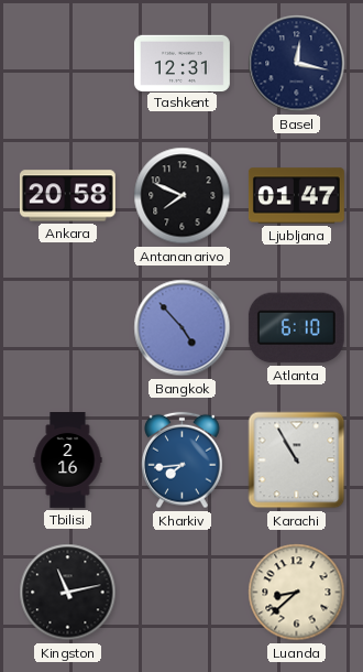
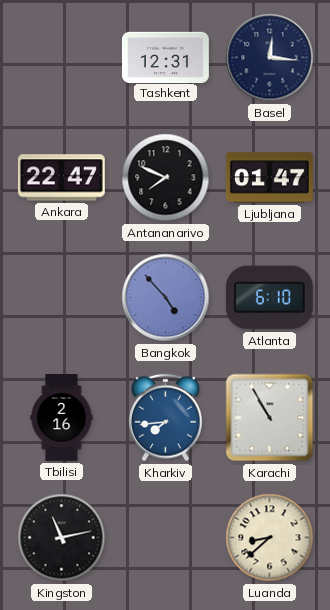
Basel: 12:17 -> 12:16 (270, 58)
Ankara: 20:58 -> 22:47 (61, 178)
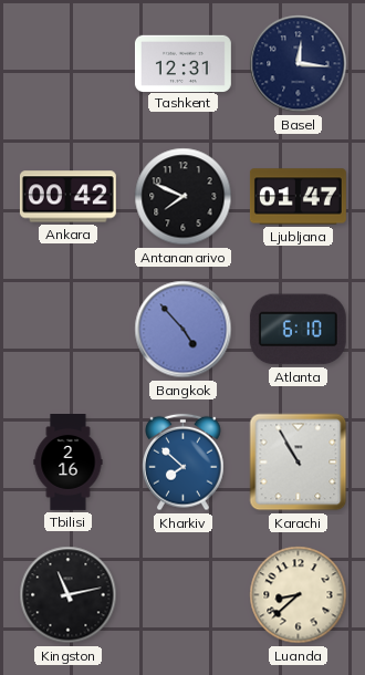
Ankara: 22:47 -> 00:42 (67, 197)
Kharkiv: 7:44 -> 7:52 (184, 463)
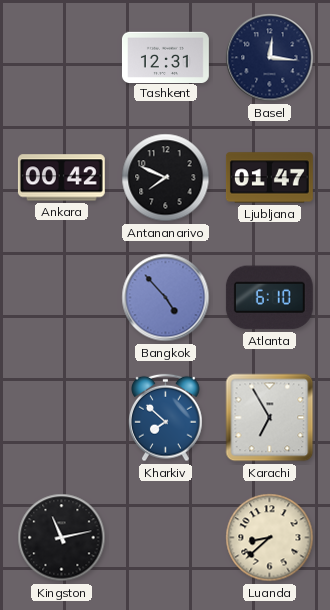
Tbilisi: 2:16 -> none (69, 463)
Karachi: 10:55 -> 6:55 (270, 418)
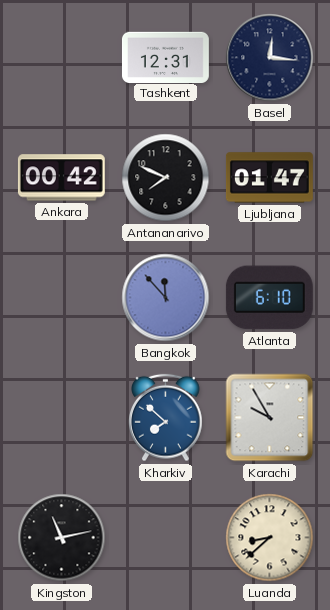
Bangkok: 4:53 -> 11:53 (166, 298)
Karachi: 6:55 -> 9:55 (270, 418)
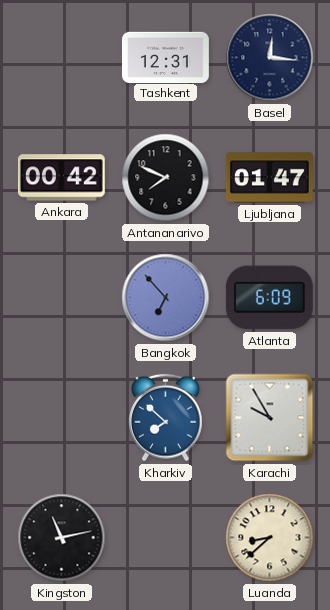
Bangkok: 11:53 -> 6:53 (166, 298)
Atlanta: 6:10 -> 6:09 (269, 298)
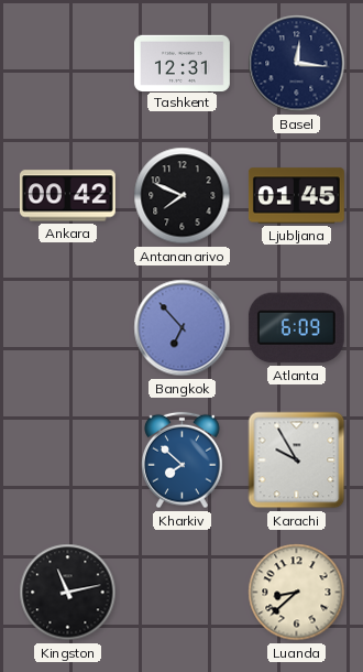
Ljubljana: 01:47 -> 01:45 (296, 196)
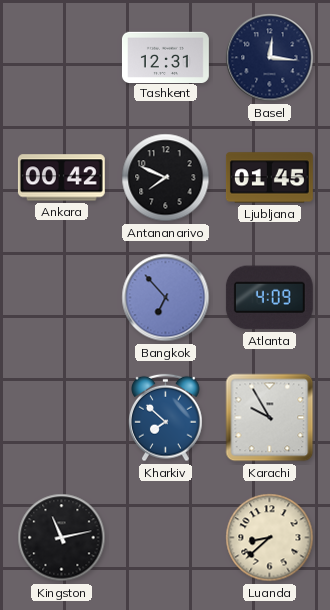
Atlanta: 6:09 -> 4:09 (269, 298)
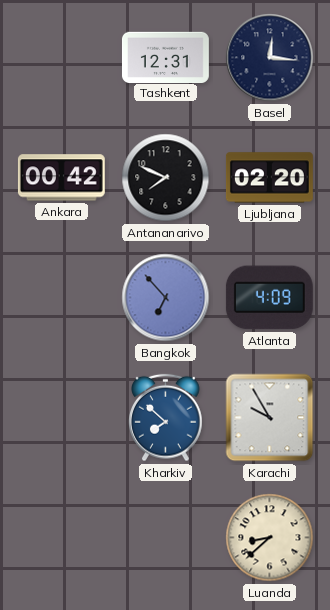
Ljubljana: 01:45 -> 02:20 (269, 178)
Kingston: 11:13 -> none (62, 538)
